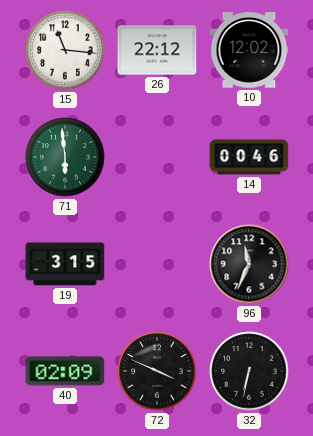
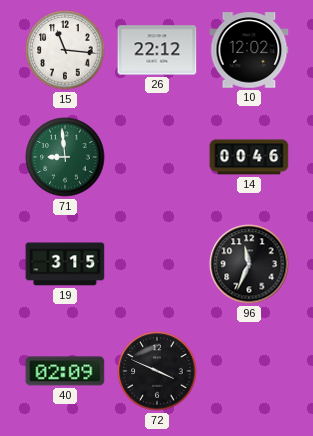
71: 5:59 -> 8:59 (65, 157)
32: 6:32 -> none (249, 371)
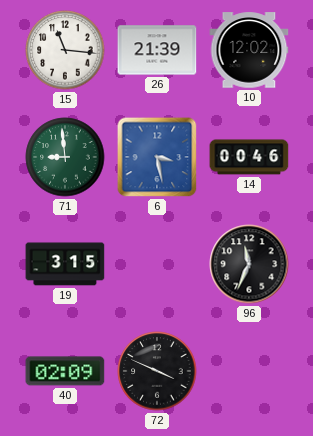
26: 22:12 -> 21:39 (157, 50)
6: none -> 3:28 (157, 157)
